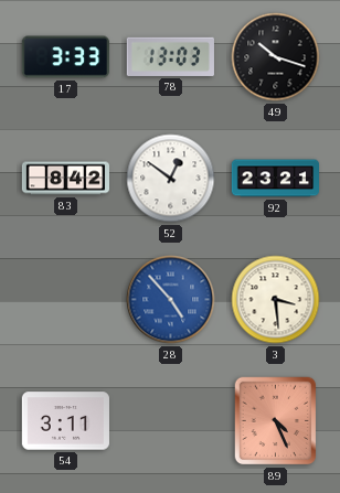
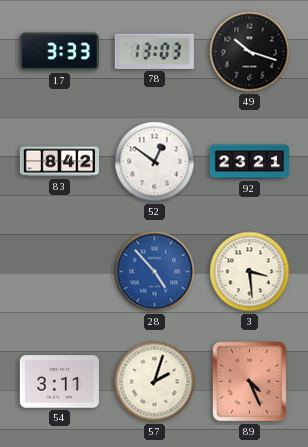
57: none -> 2:03 (155, 382)
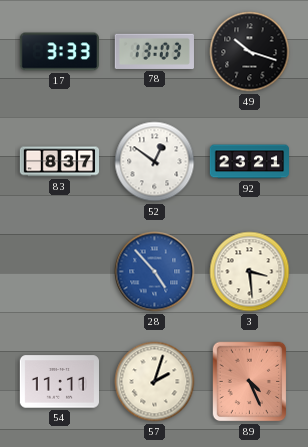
83: 8:42 -> 8:37 (60, 162)
54: 3:11 -> 11:11 (59, 382)
